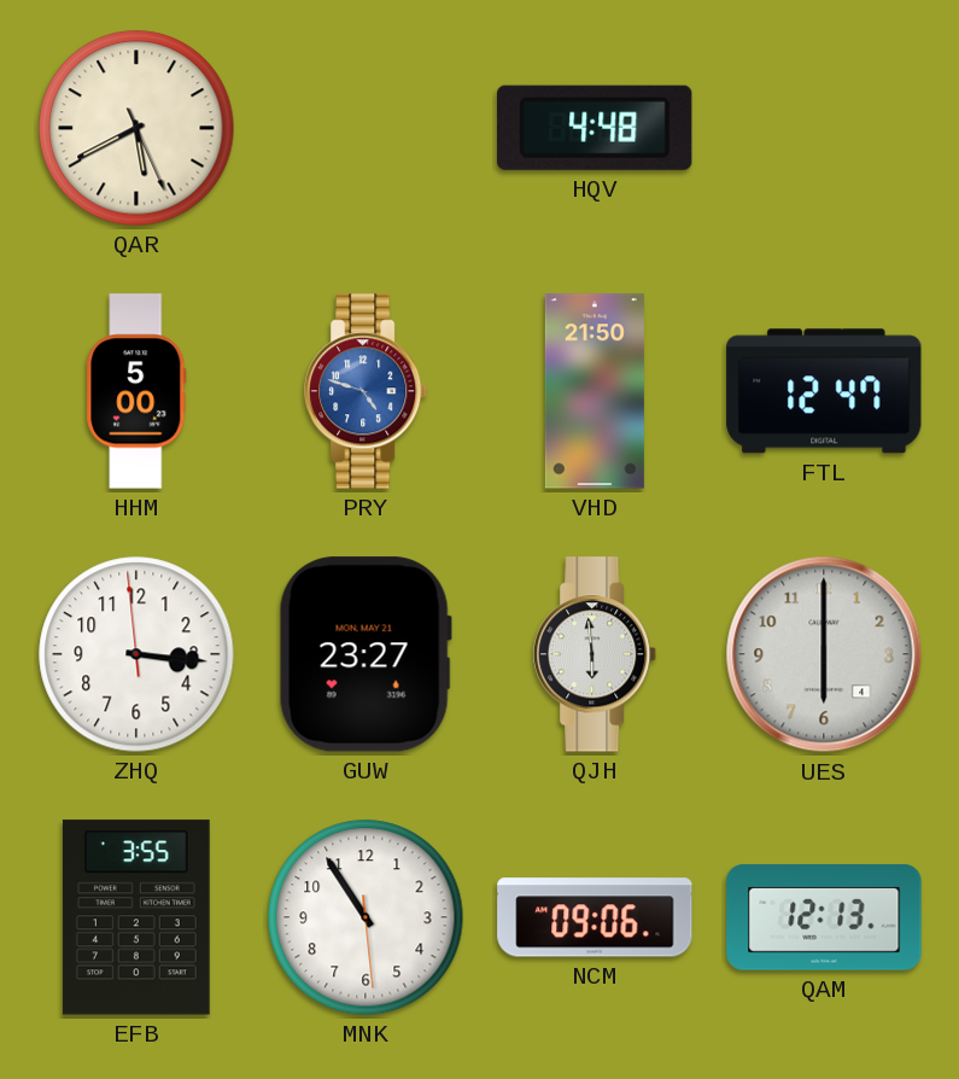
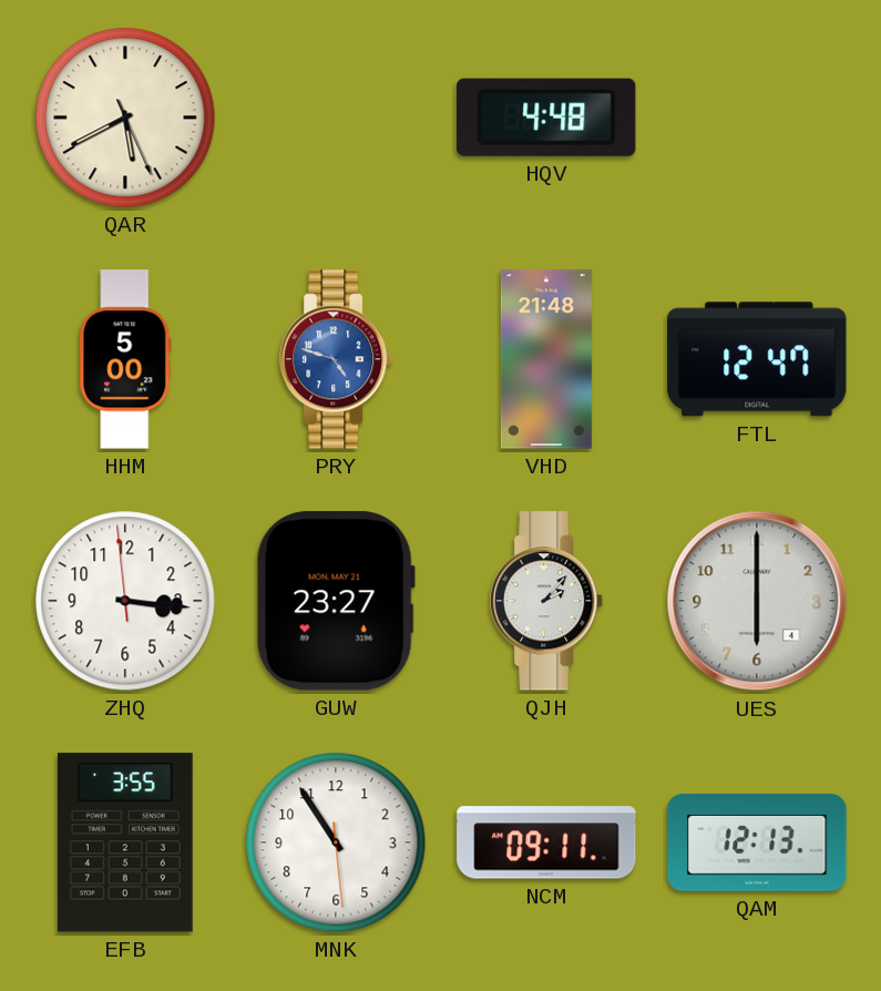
VHD: 21:50 -> 21:48 (546, 359)
QJH: 5:59 -> 2:07 (547, 601)
NCM: 09:06 -> 09:11 (546, 842)
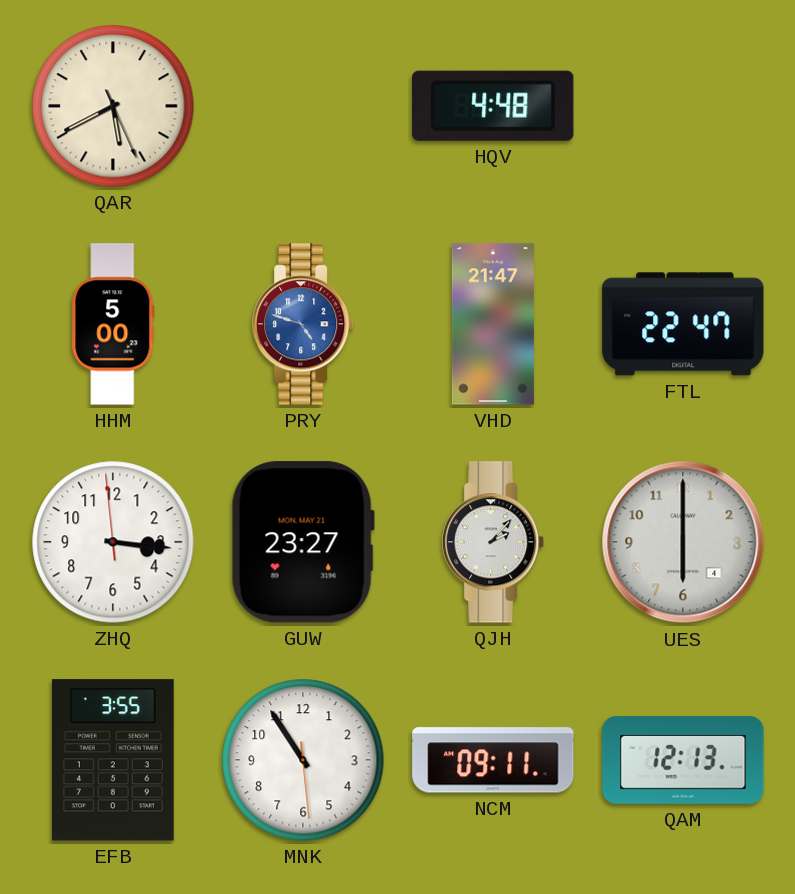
VHD: 21:48 -> 21:47 (493, 324)
FTL: 12:47 -> 22:47 (683, 324)
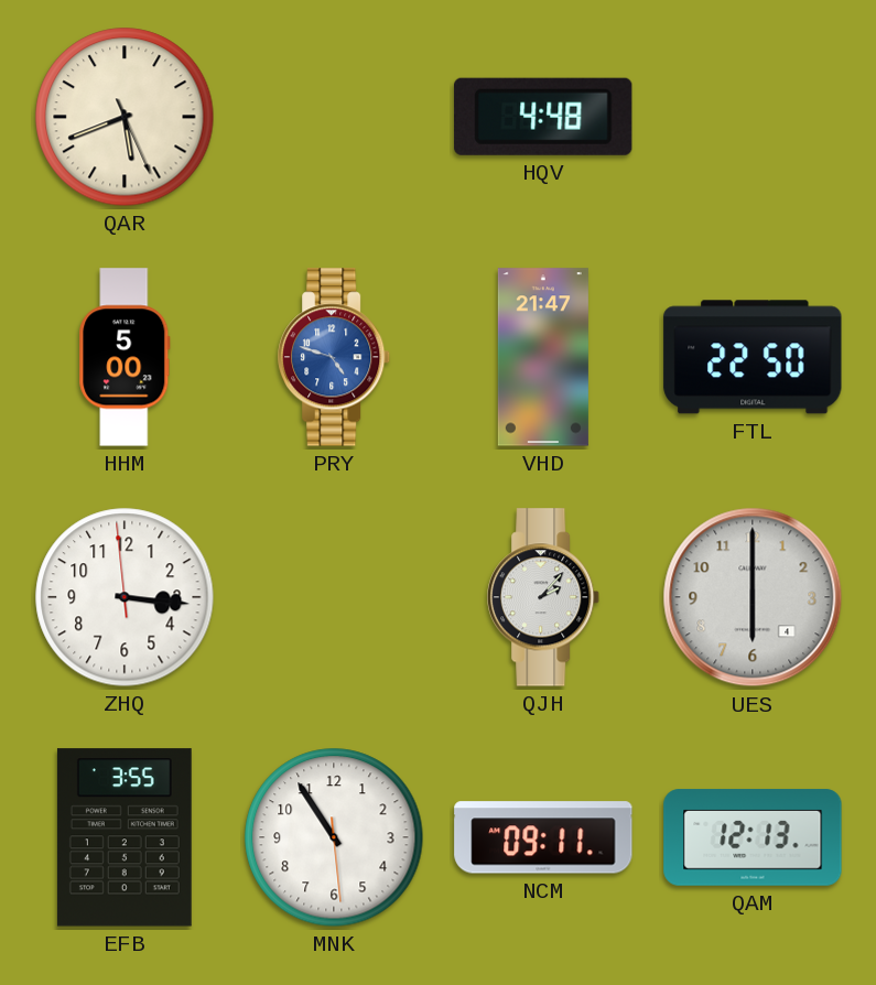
QAR: 5:40 -> 5:41 (125, 117)
FTL: 22:47 -> 22:50 (753, 357)
GUW: 23:27 -> none (303, 542)
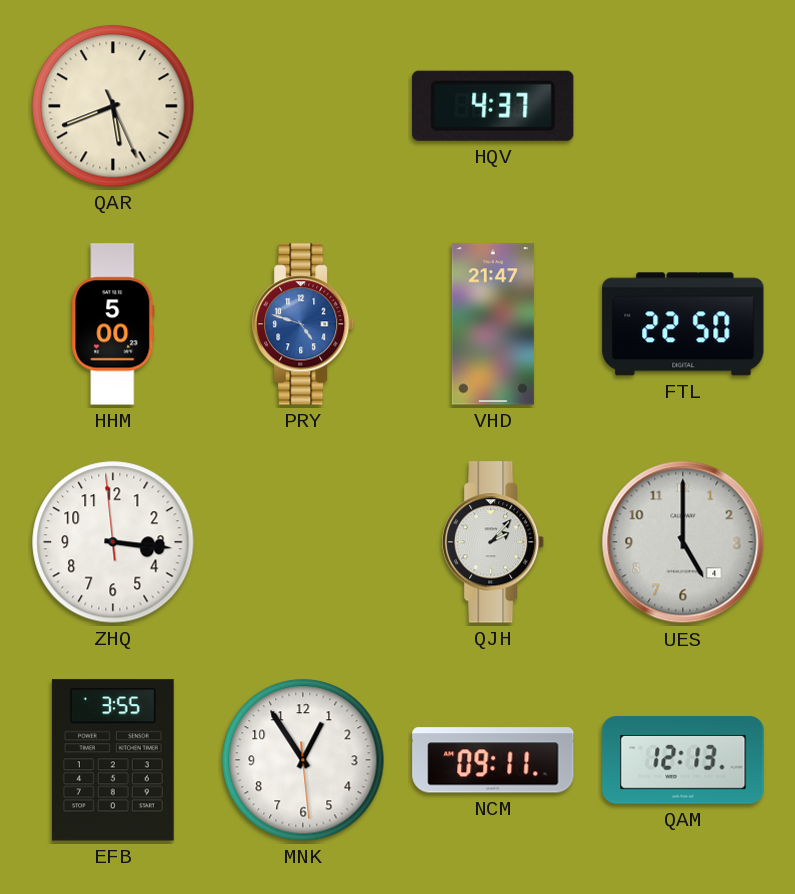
HQV: 4:48 -> 4:37 (493, 106)
UES: 6:00 -> 5:00 (683, 542)
MNK: 10:54 -> 12:54 (303, 760)
